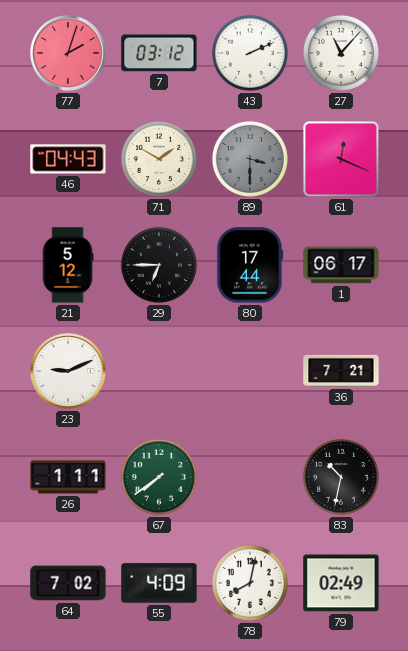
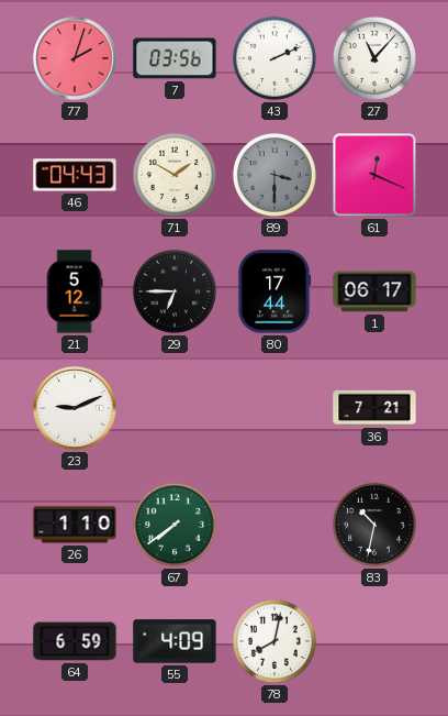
7: 03:12 -> 03:56 (175, 58)
26: 1:11 -> 1:10 (75, 525)
64: 7:02 -> 6:59 (75, 641)
79: 02:49 -> none (341, 583)
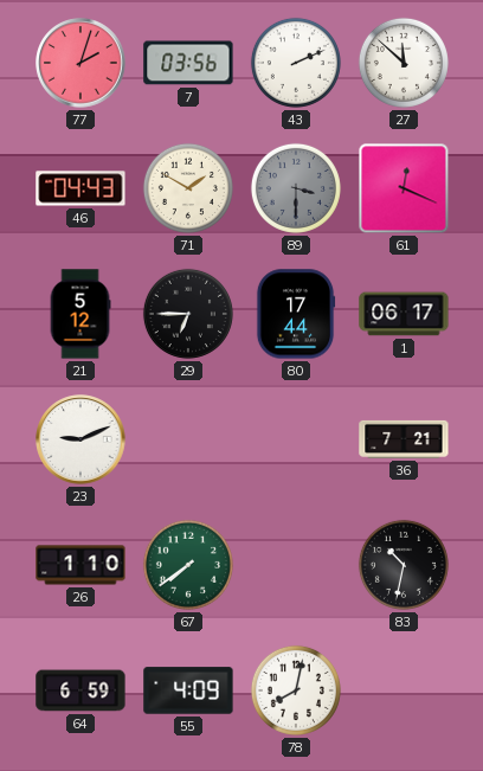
27: 11:07 -> 11:52 (404, 63)
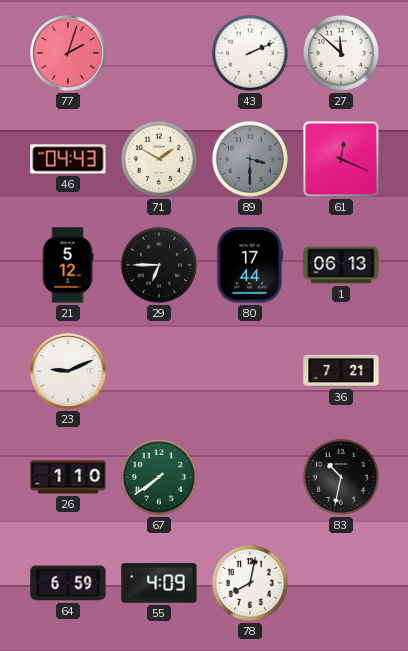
7: 03:56 -> none (188, 63)
1: 06:17 -> 06:13 (341, 265)
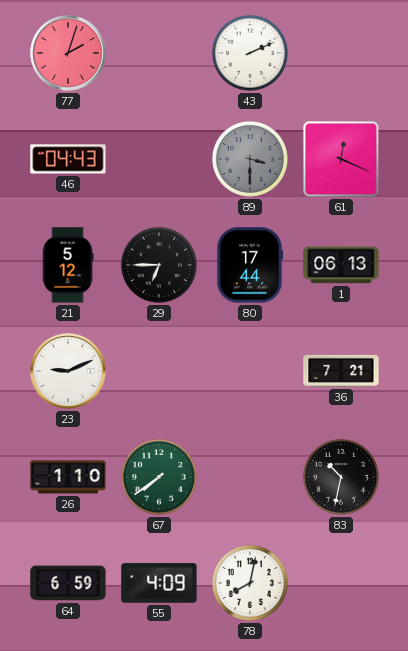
27: 11:52 -> none (341, 53)
71: 1:50 -> none (159, 159)
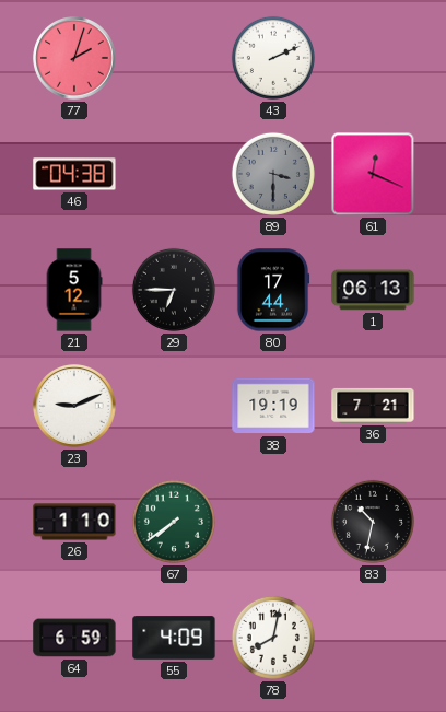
46: 04:43 -> 04:38 (74, 174)
38: none -> 19:19 (273, 406)
